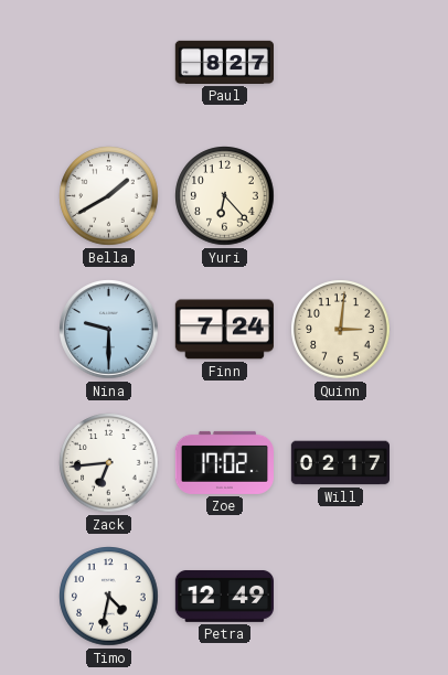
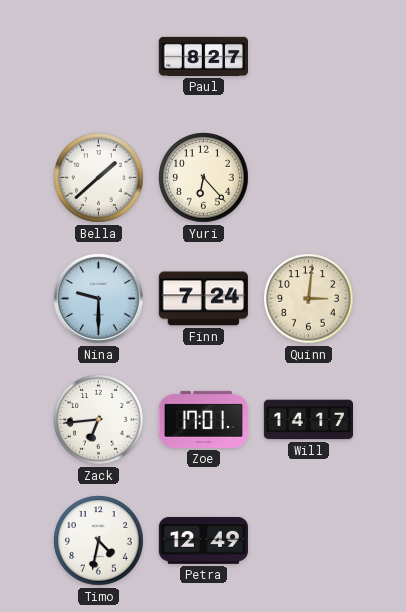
Bella: 1:40 -> 1:38 (99, 178)
Zoe: 17:02 -> 17:01 (203, 419)
Will: 02:17 -> 14:17 (308, 420)
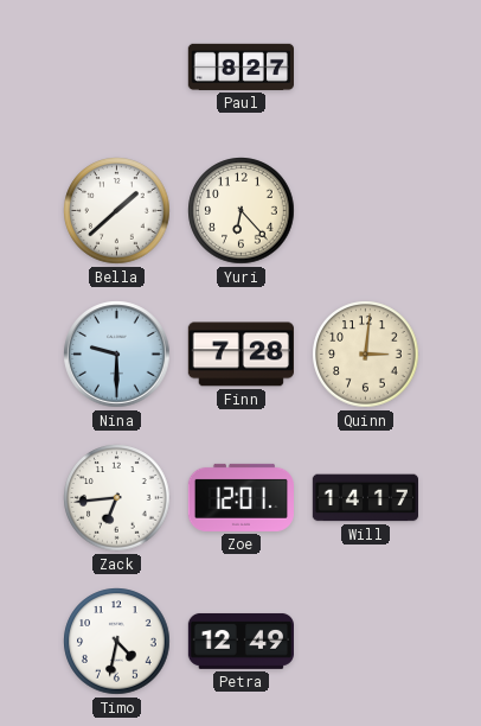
Finn: 7:24 -> 7:28 (240, 355)
Zoe: 17:01 -> 12:01 (240, 497)
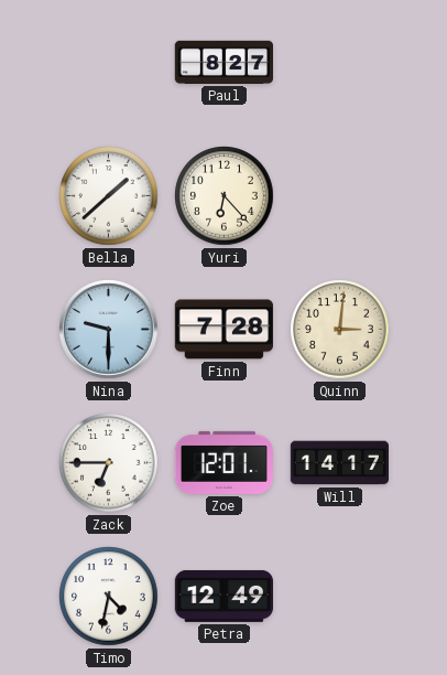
Zack: 6:44 -> 6:45 (109, 463)
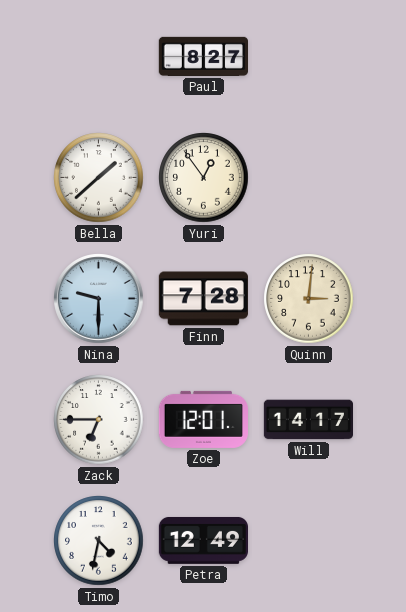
Yuri: 6:23 -> 12:54 (204, 178)
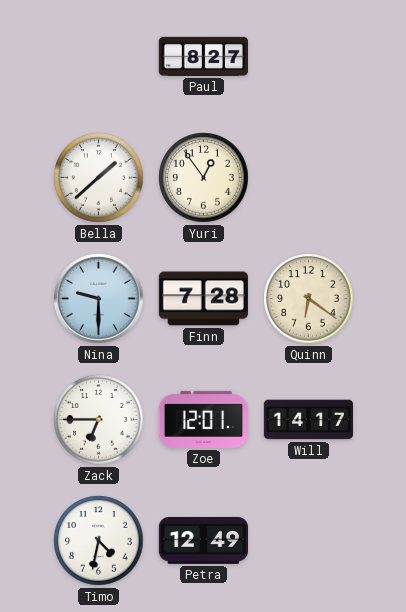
Quinn: 3:01 -> 6:21 (309, 299)
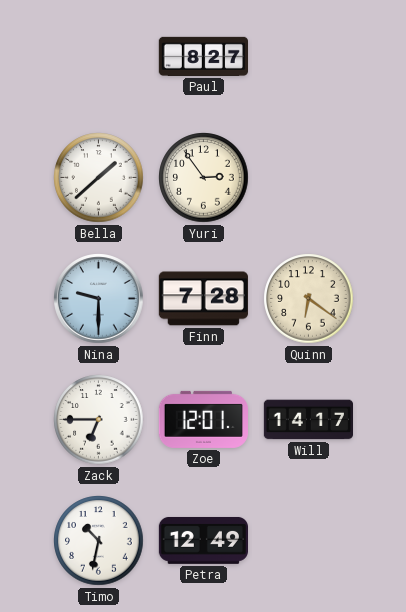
Yuri: 12:54 -> 2:54 (204, 178)
Timo: 4:32 -> 10:32 (99, 541)
